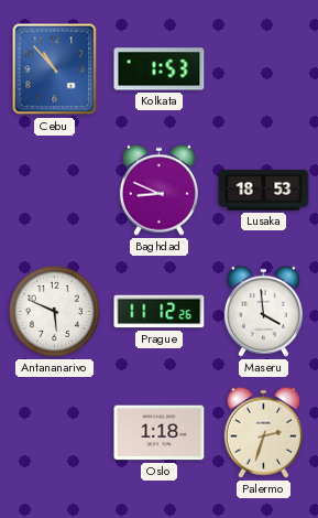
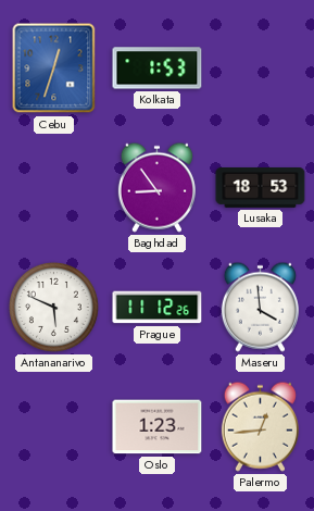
Cebu: 10:53 -> 12:33 (54, 68)
Baghdad: 8:49 -> 8:54 (156, 187)
Oslo: 1:18 -> 1:23 (158, 427)
Palermo: 2:33 -> 12:44 (260, 426)
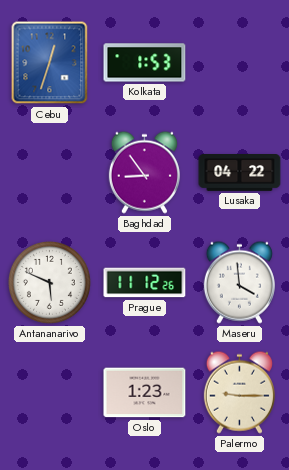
Lusaka: 18:53 -> 04:22 (240, 173)
Palermo: 12:44 -> 9:15 (239, 392)
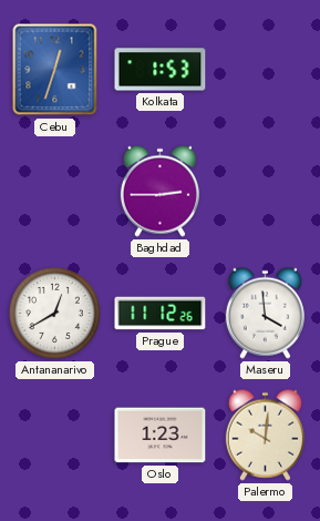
Baghdad: 8:54 -> 2:45 (159, 191)
Lusaka: 04:22 -> none (240, 173)
Antananarivo: 5:49 -> 12:40 (54, 313)
Palermo: 9:15 -> 10:01 (265, 435)
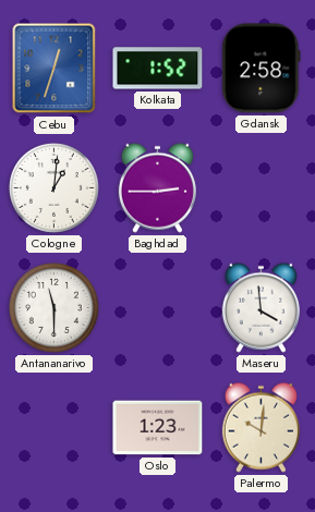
Kolkata: 1:53 -> 1:52 (158, 69)
Gdansk: none -> 2:58 (262, 69)
Cologne: none -> 1:01 (53, 187)
Antananarivo: 12:40 -> 11:30 (53, 307)
Prague: 11:12 -> none (161, 314)
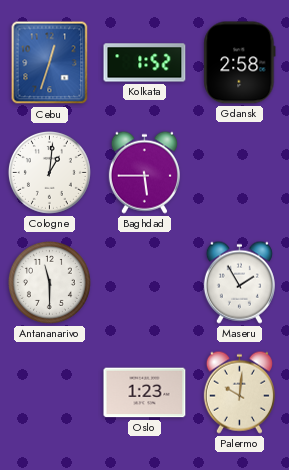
Baghdad: 2:45 -> 5:45 (144, 172)
Maseru: 3:59 -> 1:55 (239, 282)
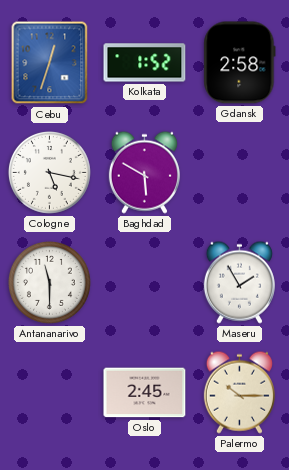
Cologne: 1:01 -> 5:17 (49, 172)
Baghdad: 5:45 -> 5:50 (144, 172)
Oslo: 1:23 -> 2:45 (145, 393)
Palermo: 10:01 -> 10:15 (239, 392)
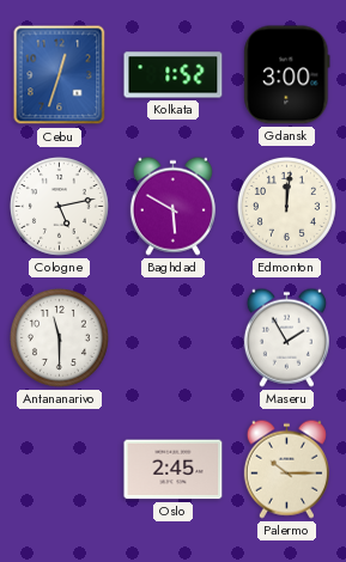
Gdansk: 2:58 -> 3:00 (287, 75)
Cologne: 5:17 -> 5:13 (59, 206)
Edmonton: none -> 12:01 (286, 206)
